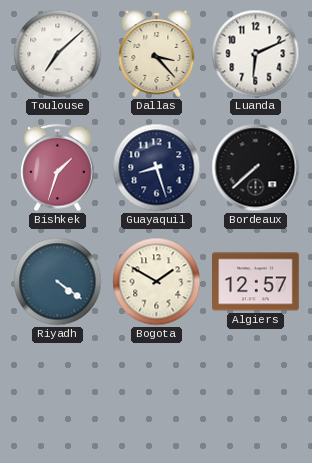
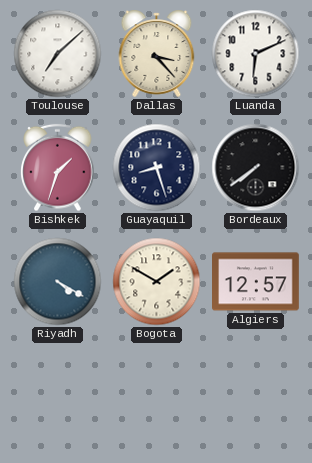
Bordeaux: 7:38 -> 7:39 (256, 168)
Riyadh: 4:21 -> 4:20 (58, 282)
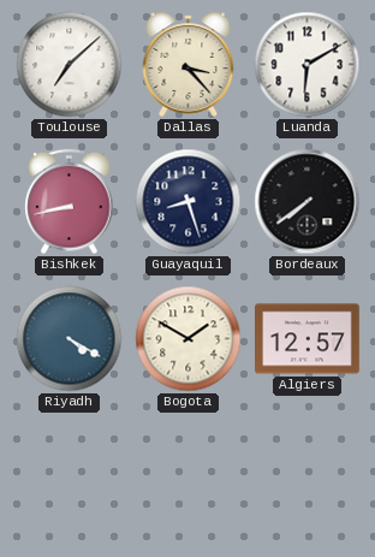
Luanda: 6:11 -> 6:10 (308, 65)
Bishkek: 1:33 -> 8:43 (70, 202)
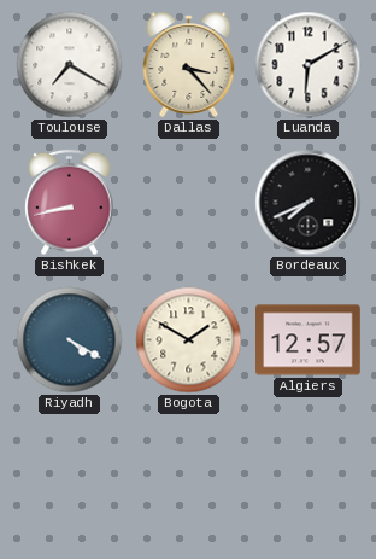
Toulouse: 7:08 -> 7:20 (70, 65)
Guayaquil: 8:27 -> none (189, 202)
Bordeaux: 7:39 -> 7:41 (309, 203)
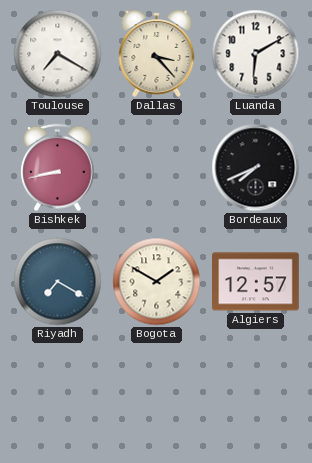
Riyadh: 4:20 -> 7:20 (58, 282)
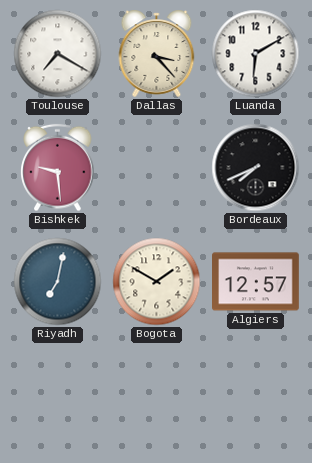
Bishkek: 8:43 -> 9:29 (58, 168)
Riyadh: 7:20 -> 7:02 (58, 282)
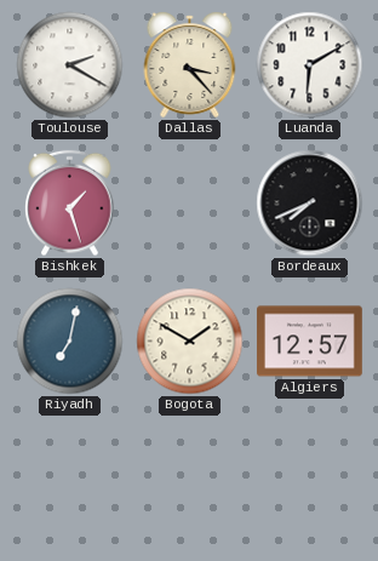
Toulouse: 7:20 -> 2:20 (70, 65)
Bishkek: 9:29 -> 1:27 (70, 204)
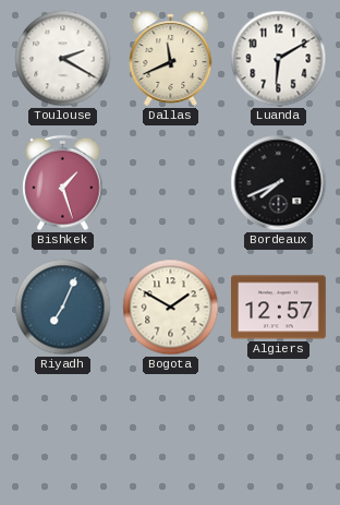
Dallas: 3:23 -> 11:41 (171, 58)
Riyadh: 7:02 -> 7:04 (63, 308)
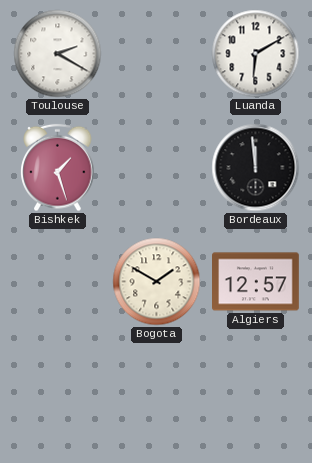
Dallas: 11:41 -> none (171, 58)
Bordeaux: 7:41 -> 11:59 (256, 168)
Riyadh: 7:04 -> none (63, 308)
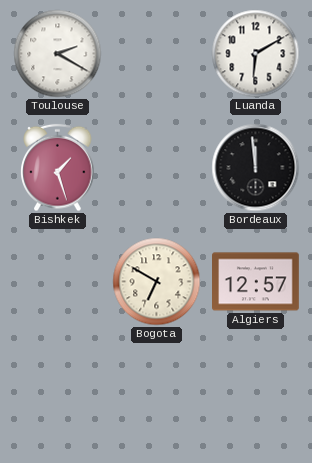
Bogota: 1:50 -> 6:50 (157, 282)
